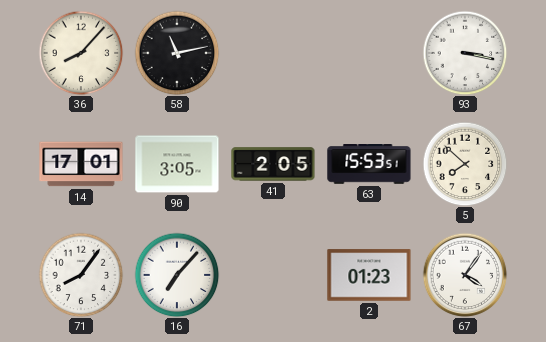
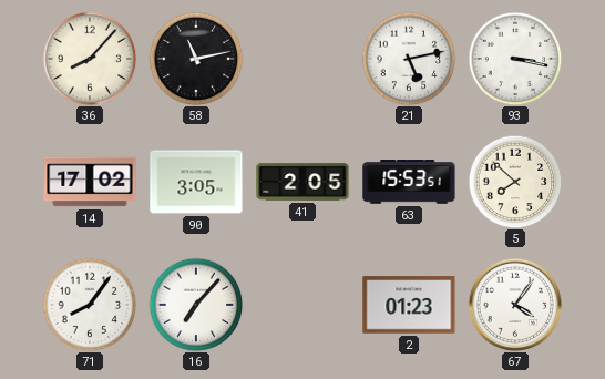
21: none -> 5:13 (409, 59)
14: 17:01 -> 17:02 (90, 182)
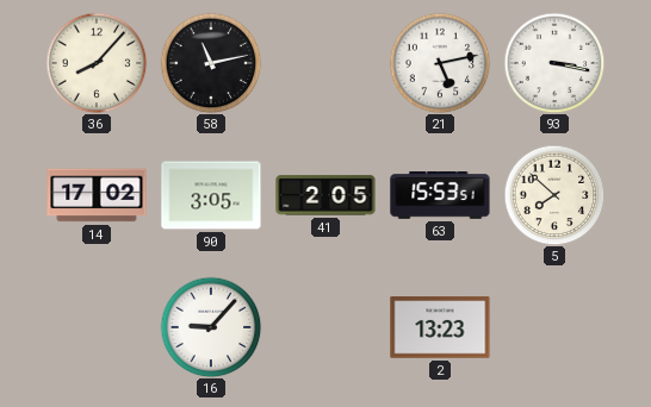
71: 8:06 -> none (90, 305)
16: 7:07 -> 9:07 (211, 327)
2: 01:23 -> 13:23 (440, 327)
67: 4:06 -> none (515, 305)
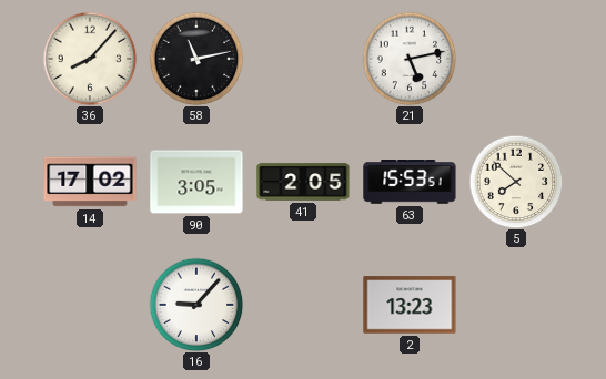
93: 3:17 -> none (554, 63)
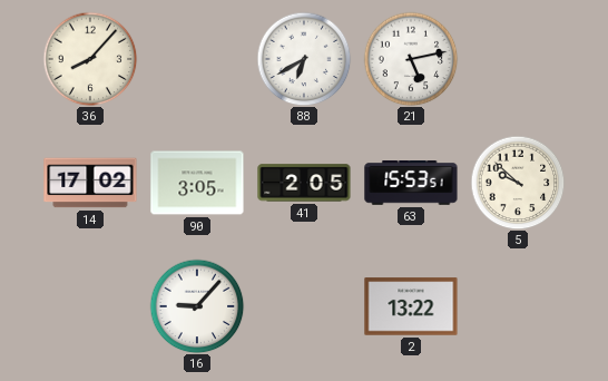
58: 11:13 -> none (196, 59)
88: none -> 6:40 (304, 59)
5: 7:52 -> 9:52 (518, 183)
2: 13:23 -> 13:22 (411, 306)
